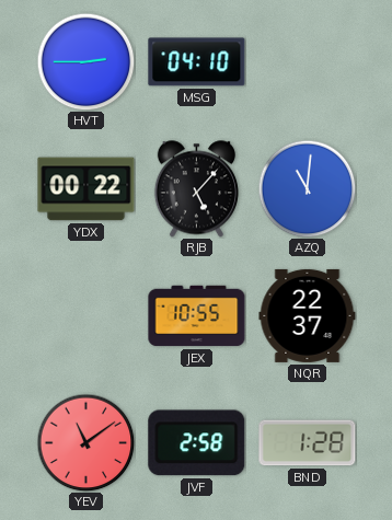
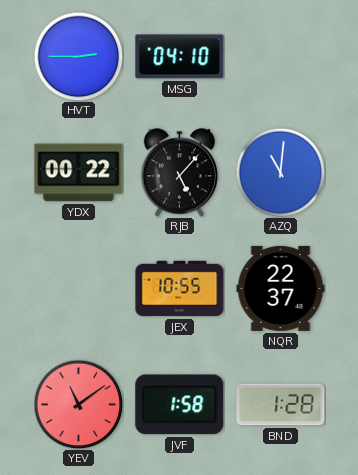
JVF: 2:58 -> 1:58 (180, 405)
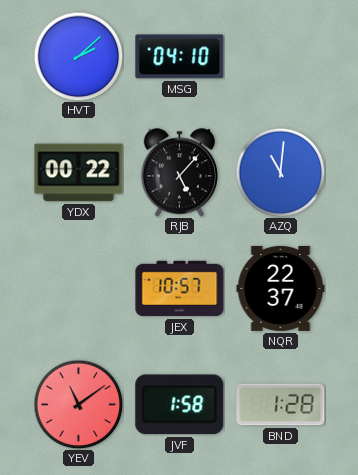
HVT: 2:45 -> 2:08 (78, 56)
JEX: 10:55 -> 10:57 (180, 289)
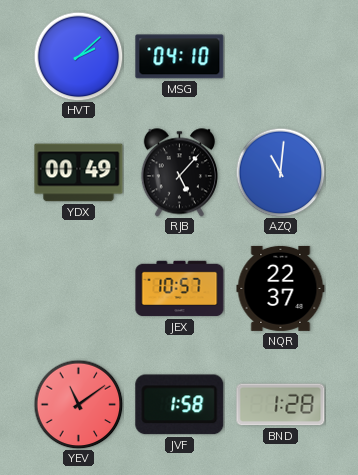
YDX: 00:22 -> 00:49 (79, 173)
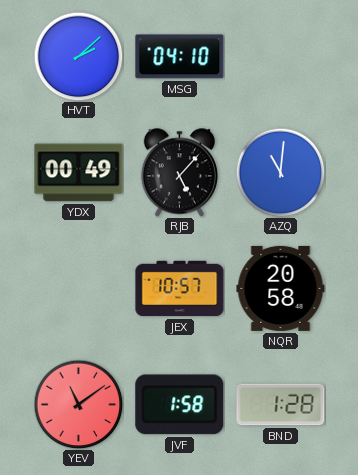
NQR: 22:37 -> 20:58 (281, 288)
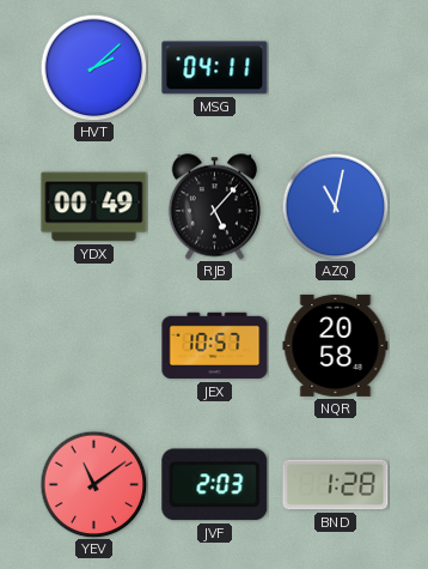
MSG: 04:10 -> 04:11 (215, 68)
AZQ: 11:01 -> 11:02 (335, 206)
JVF: 1:58 -> 2:03 (215, 485)
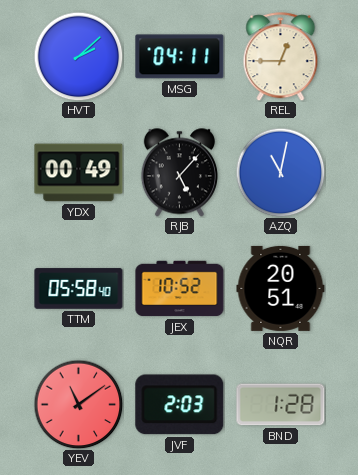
REL: none -> 12:45 (281, 57)
TTM: none -> 05:58 (79, 289)
JEX: 10:57 -> 10:52 (180, 289)
NQR: 20:58 -> 20:51 (281, 288)
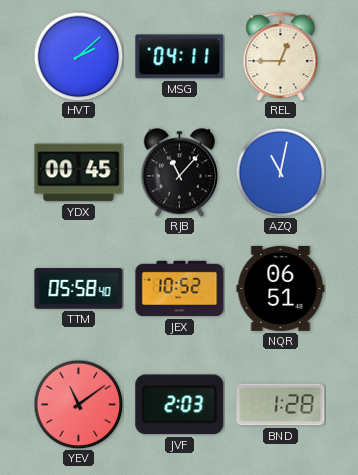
YDX: 00:49 -> 00:45 (79, 173)
RJB: 5:07 -> 11:07 (179, 173)
NQR: 20:51 -> 06:51 (281, 288)
